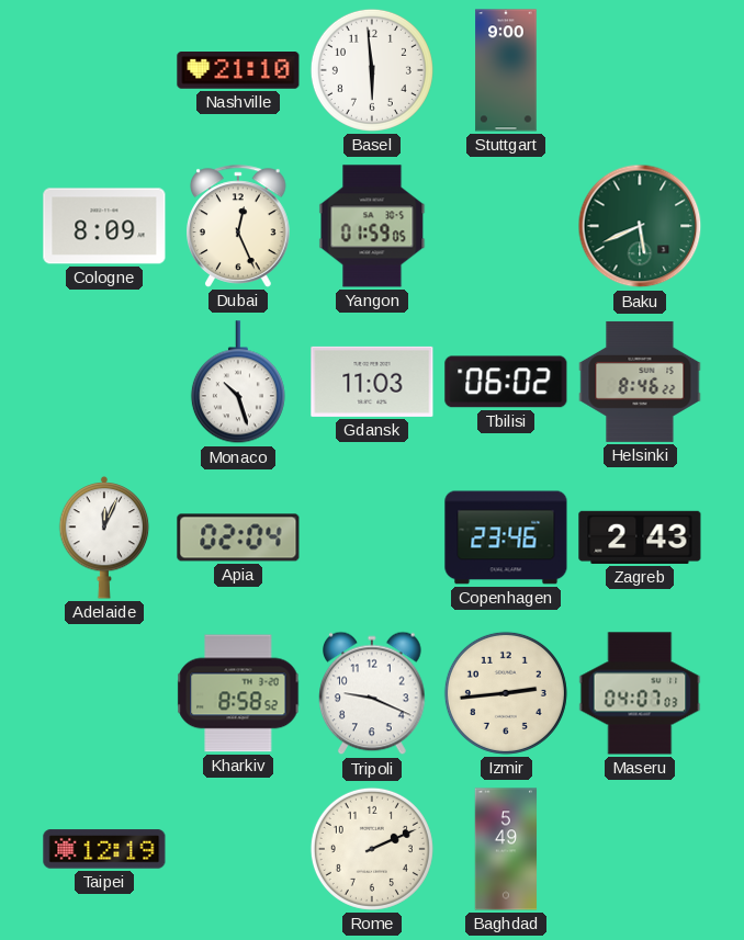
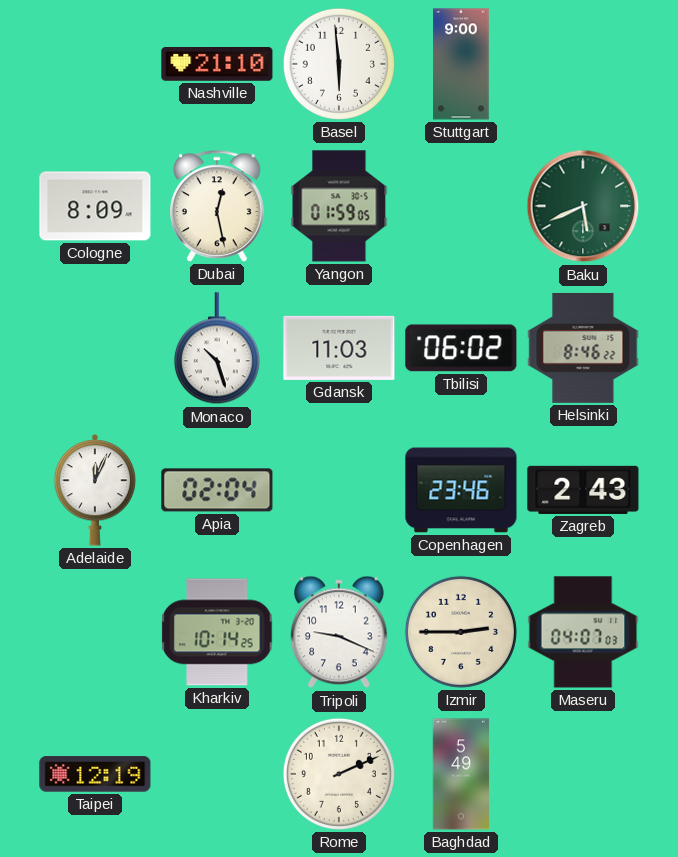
Dubai: 12:26 -> 12:28 (218, 206)
Kharkiv: 8:58 -> 10:14 (217, 632)
Izmir: 2:44 -> 2:45 (461, 632)
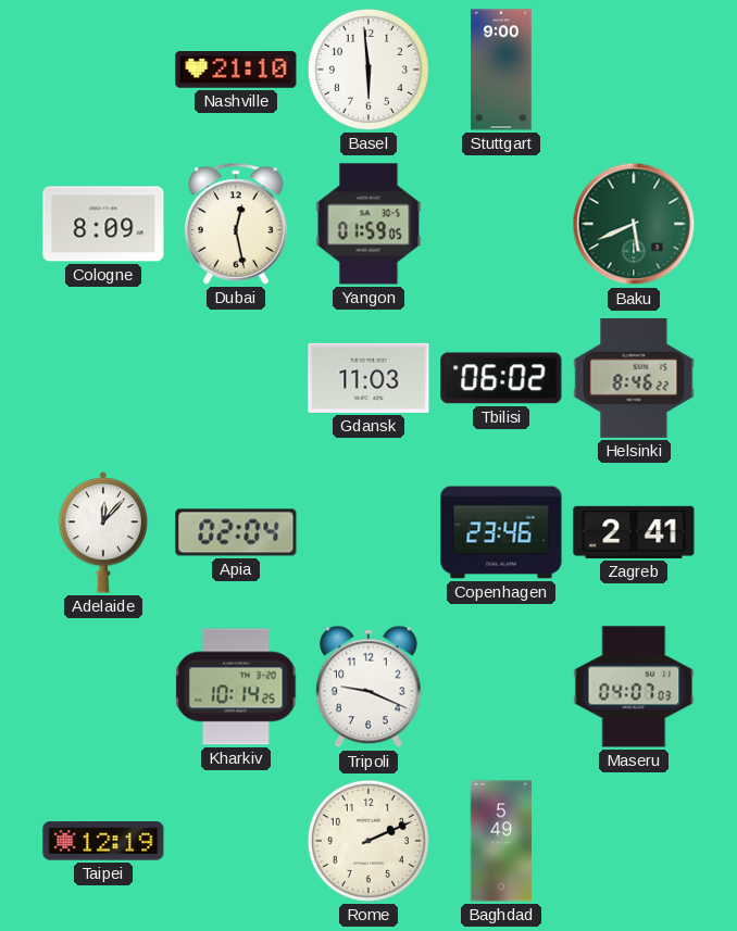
Monaco: 10:27 -> none (217, 349)
Adelaide: 12:04 -> 12:07 (103, 533)
Zagreb: 2:43 -> 2:41 (634, 532)
Izmir: 2:45 -> none (461, 632)
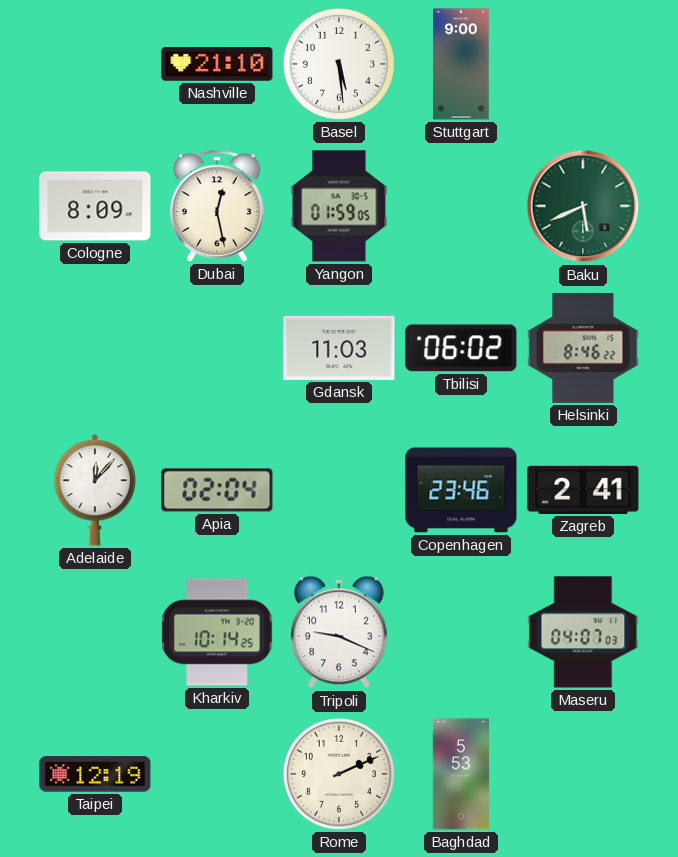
Basel: 5:59 -> 5:29 (339, 64)
Baghdad: 5:49 -> 5:53 (461, 774)
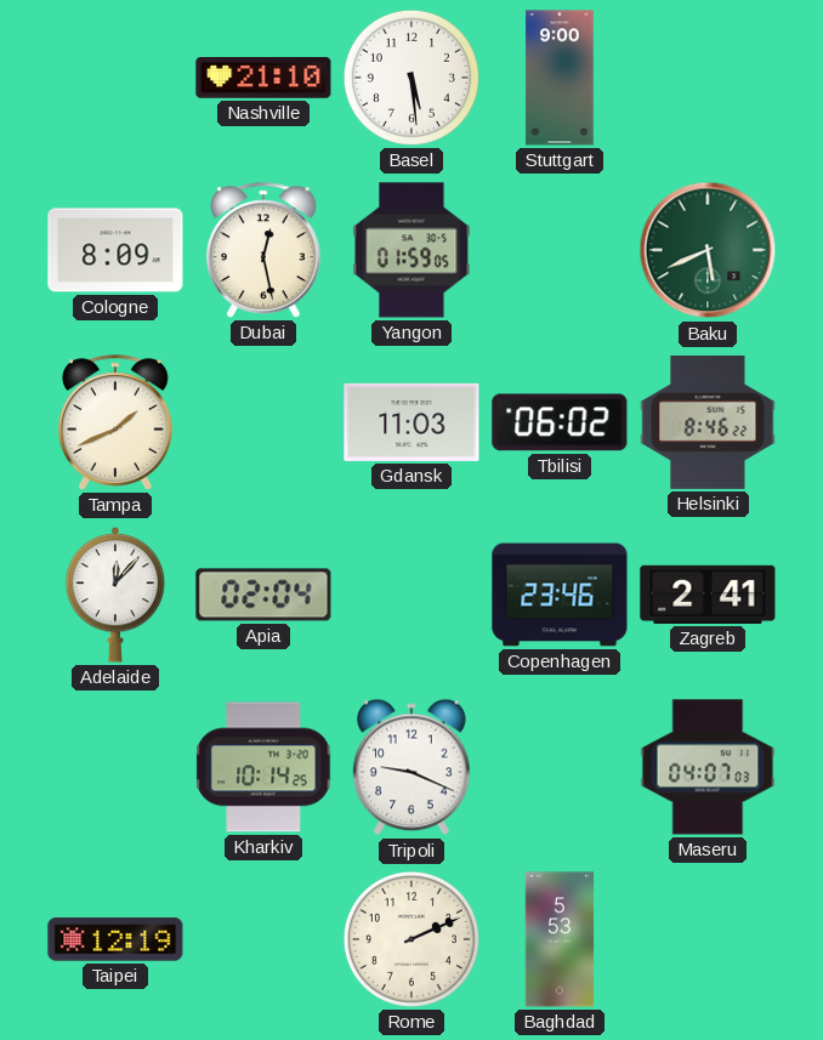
Tampa: none -> 1:41 (117, 422)
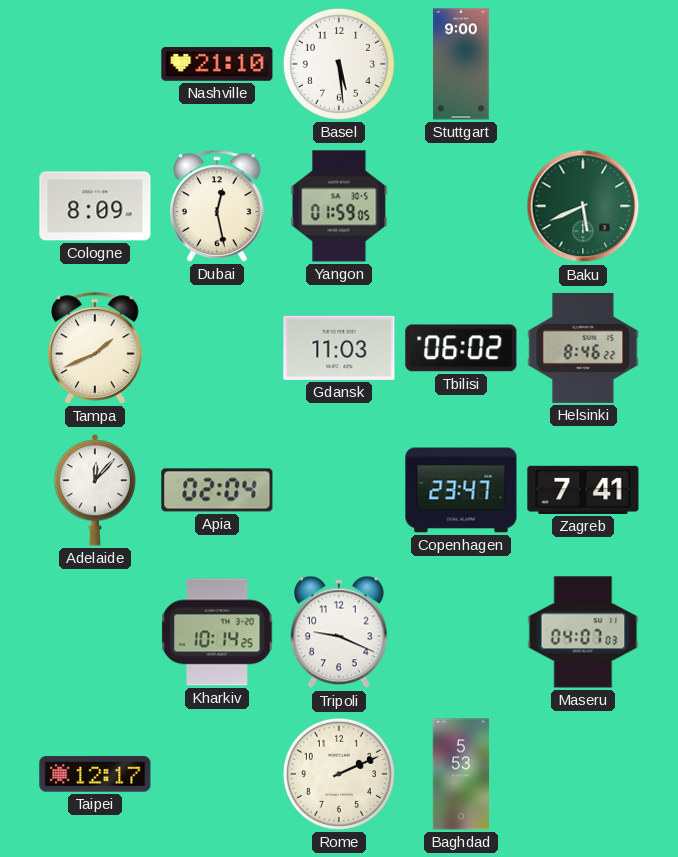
Copenhagen: 23:46 -> 23:47 (461, 490)
Zagreb: 2:41 -> 7:41 (583, 490)
Taipei: 12:19 -> 12:17 (95, 774)
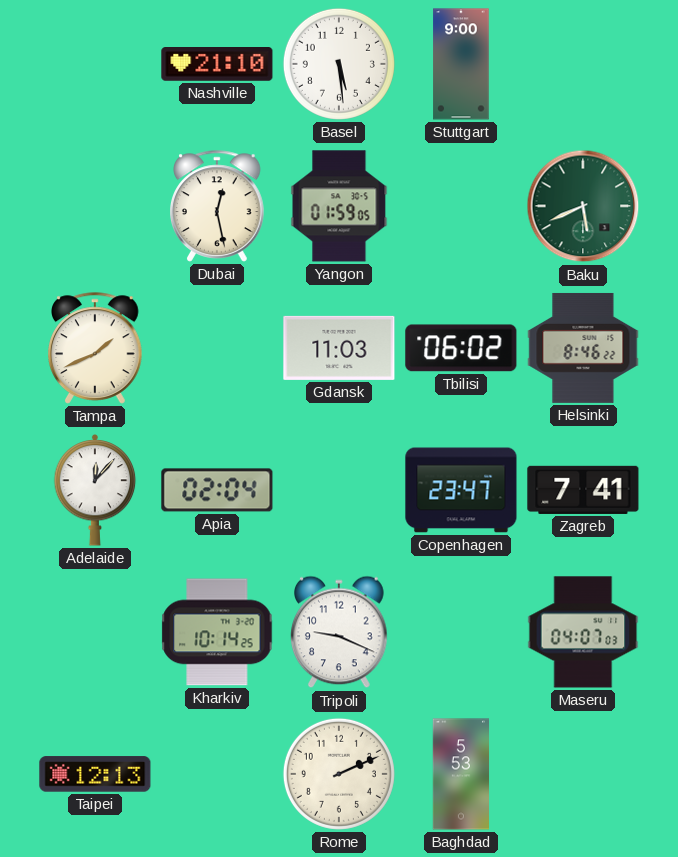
Cologne: 8:09 -> none (95, 206)
Taipei: 12:17 -> 12:13 (95, 774)
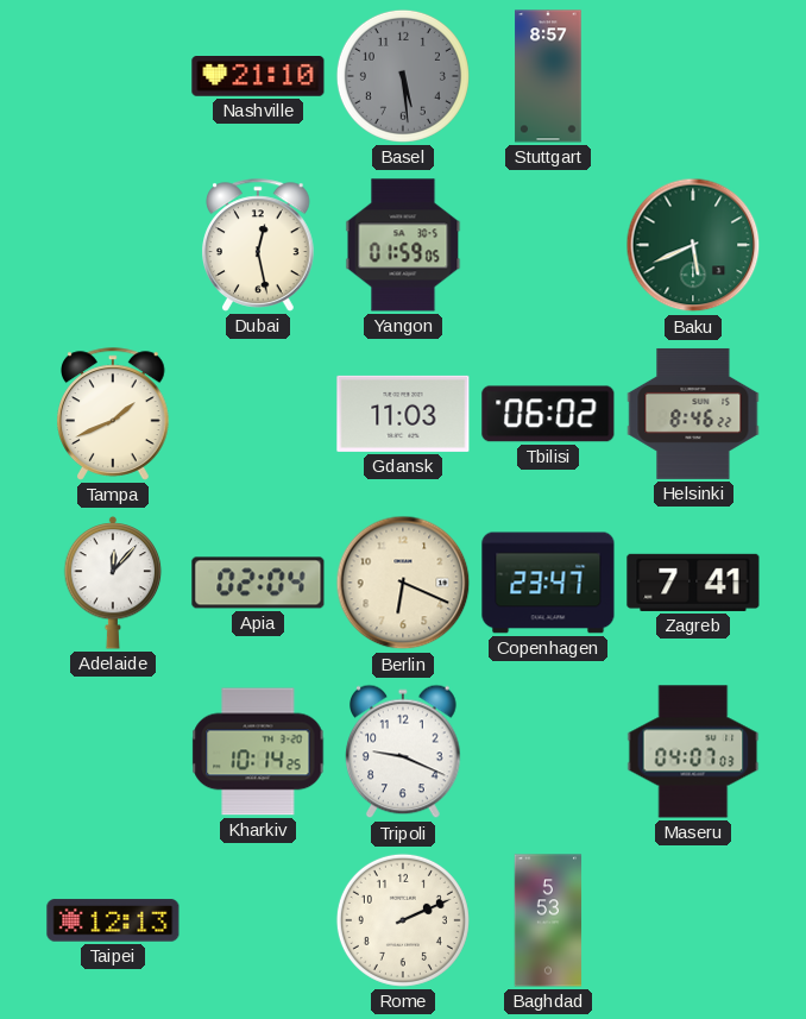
Basel dial: white -> grey (403, 76)
Stuttgart: 9:00 -> 8:57 (548, 76)
Berlin: none -> 6:19 (403, 583)
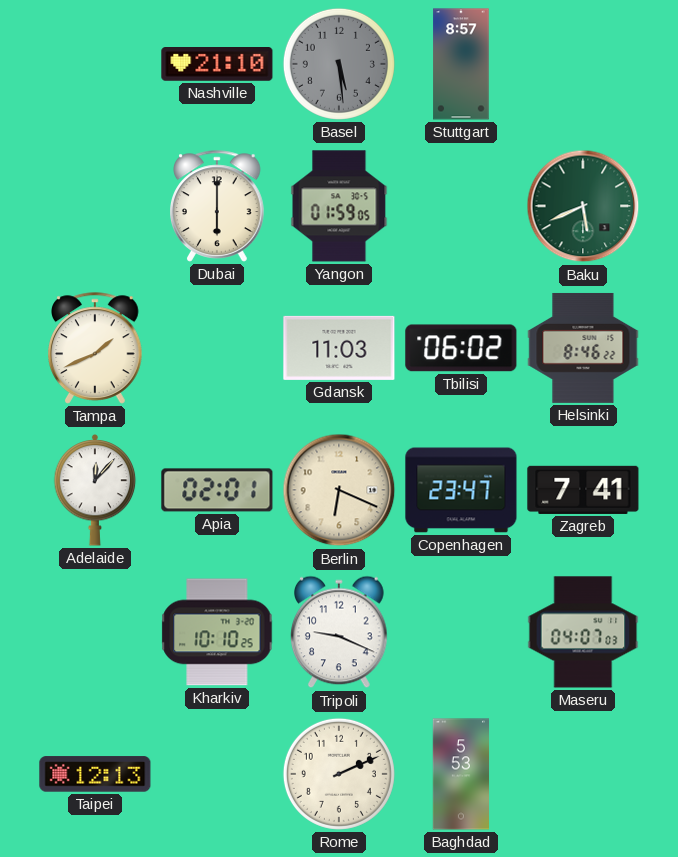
Dubai: 12:28 -> 6:00 (218, 206)
Apia: 02:04 -> 02:01 (217, 490)
Kharkiv: 10:14 -> 10:10 (217, 632)
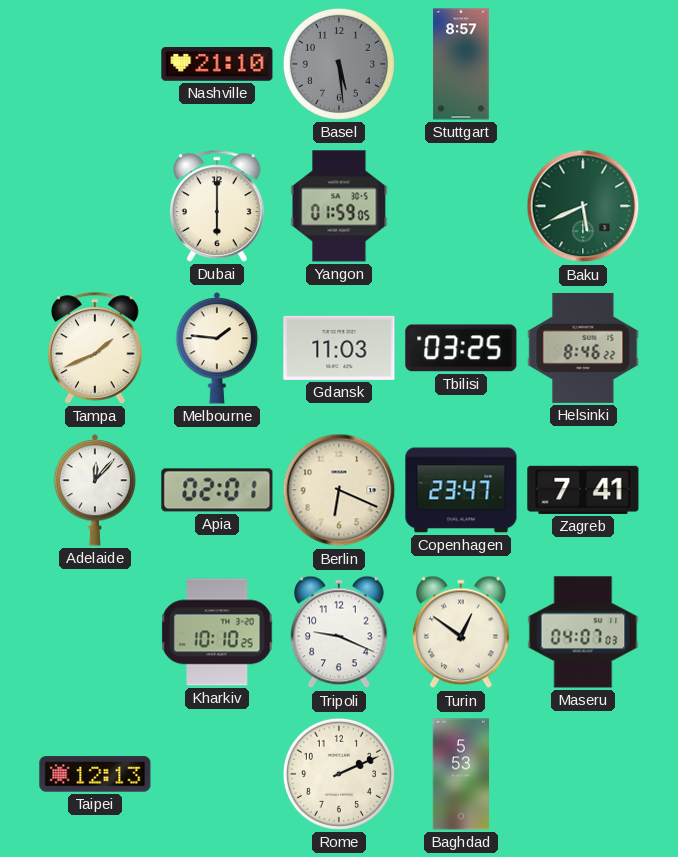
Melbourne: none -> 1:46 (217, 349)
Tbilisi: 06:02 -> 03:25 (461, 348)
Turin: none -> 12:51 (461, 632)
